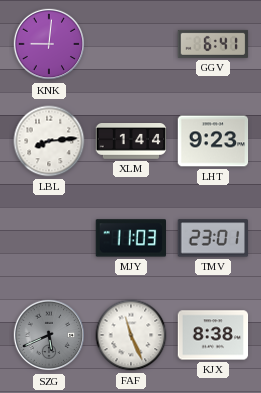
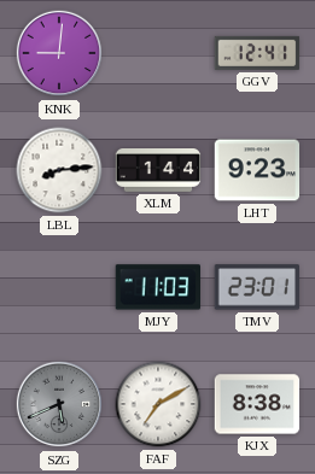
GGV: 6:41 -> 12:41 (257, 53)
FAF: 11:26 -> 7:10 (158, 404)
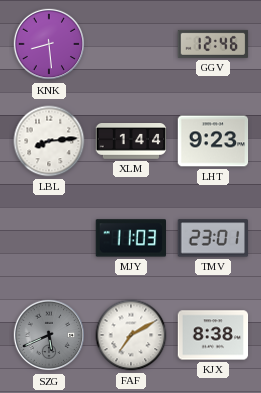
KNK: 9:01 -> 8:29 (49, 44)
GGV: 12:41 -> 12:46 (213, 44)
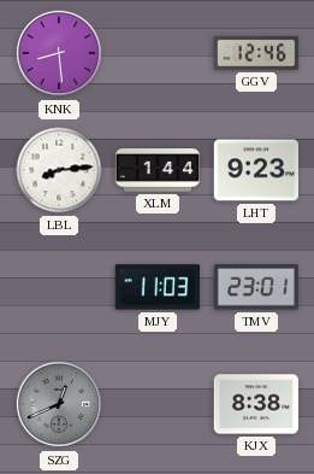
SZG: 5:41 -> 12:41 (59, 404)
FAF: 7:10 -> none (131, 335)
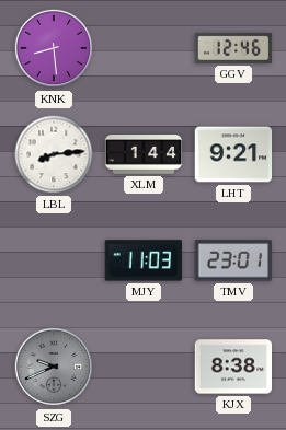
LHT: 9:23 -> 9:21 (233, 154)
SZG: 12:41 -> 9:41 (54, 367)
